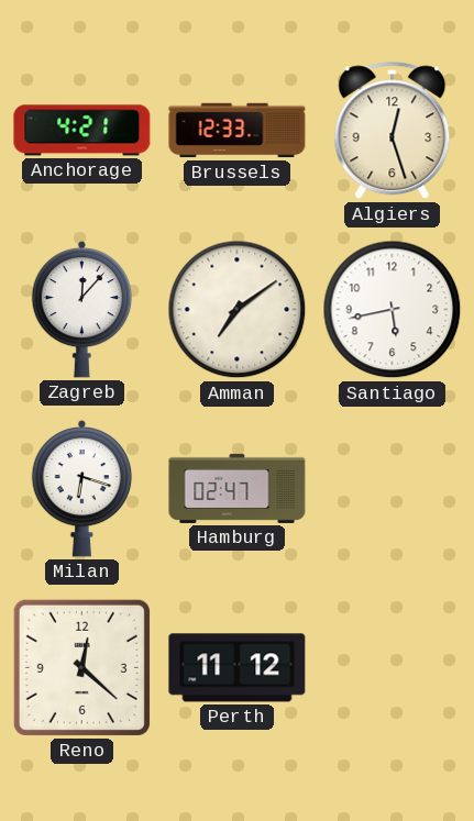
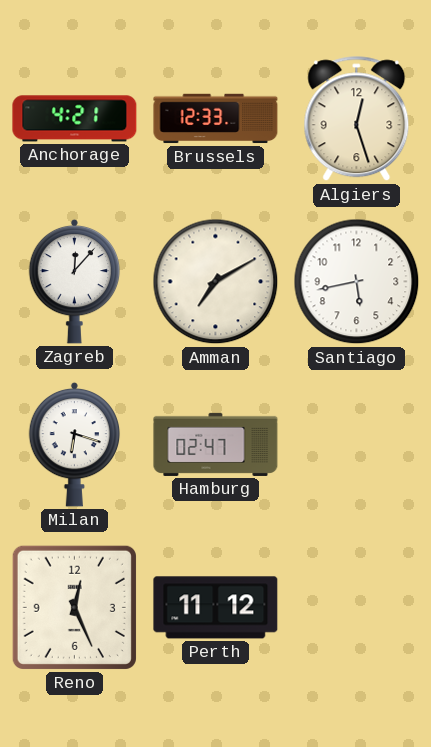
Amman: 7:09 -> 7:10 (216, 282)
Reno: 12:22 -> 12:26 (74, 607)
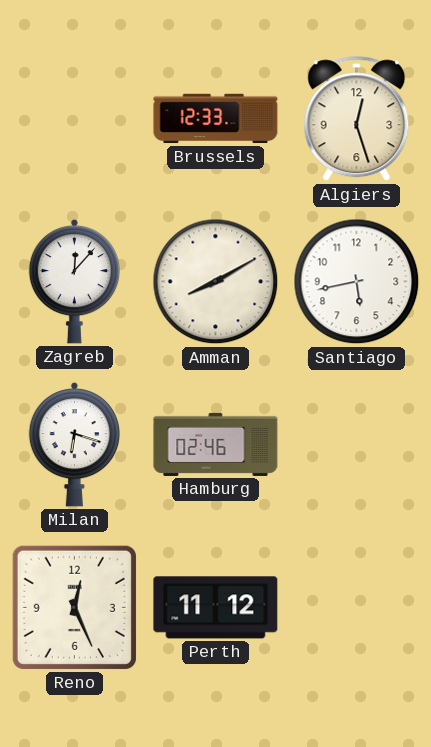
Anchorage: 4:21 -> none (75, 119)
Amman: 7:10 -> 8:10 (216, 282)
Hamburg: 02:47 -> 02:46 (216, 444)
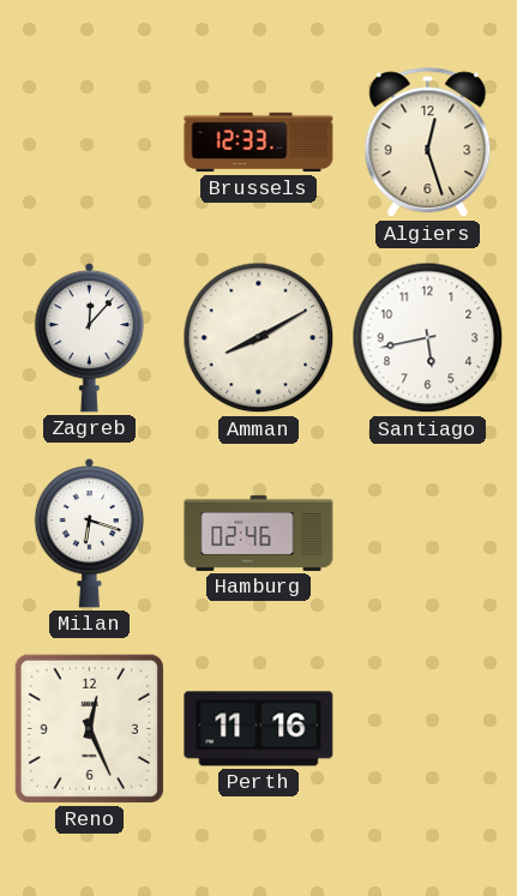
Perth: 11:12 -> 11:16 (259, 729)
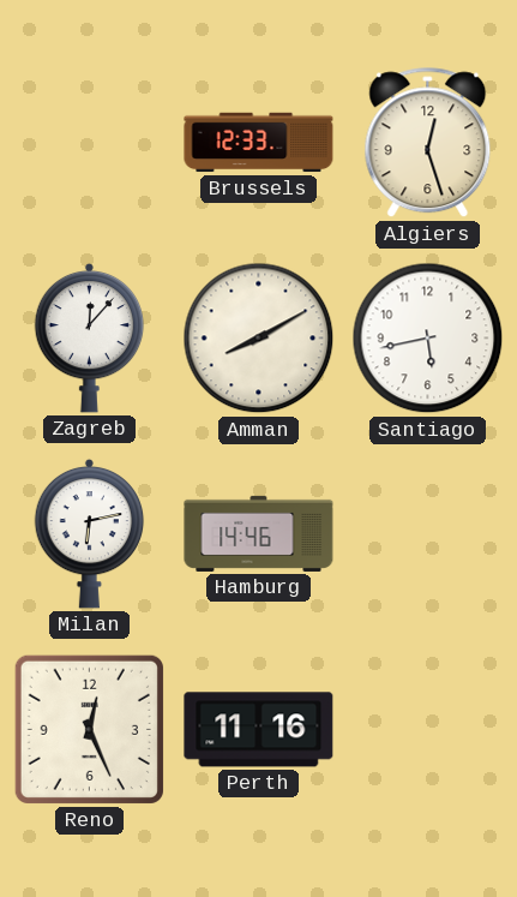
Milan: 6:18 -> 6:13 (90, 533)
Hamburg: 02:46 -> 14:46 (259, 533)
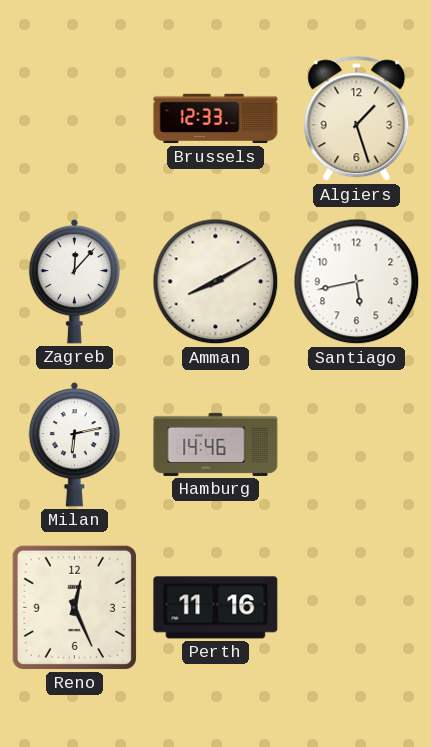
Algiers: 12:27 -> 1:27 (357, 119)
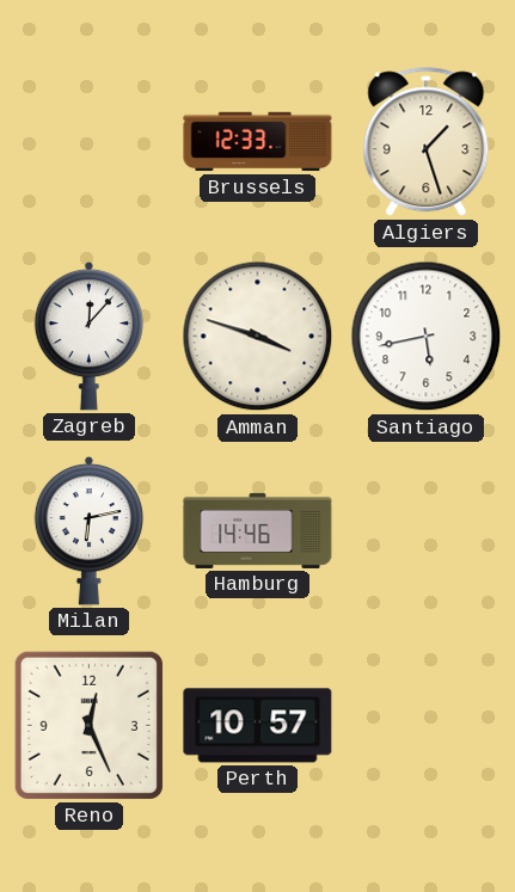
Amman: 8:10 -> 3:48 (258, 337)
Perth: 11:16 -> 10:57 (258, 726)
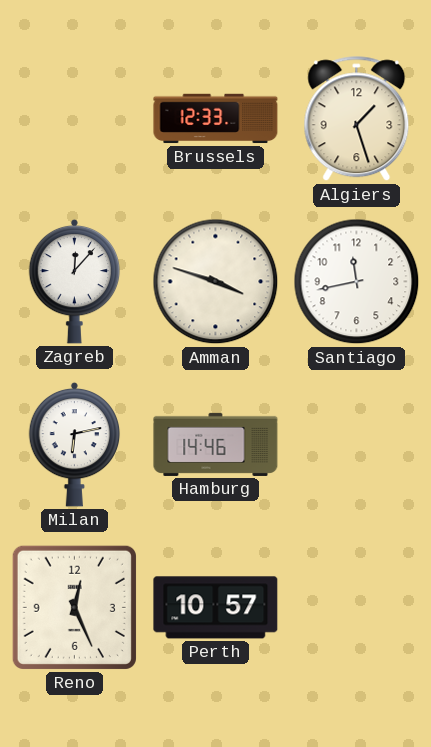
Santiago: 5:43 -> 11:43 (357, 282)
